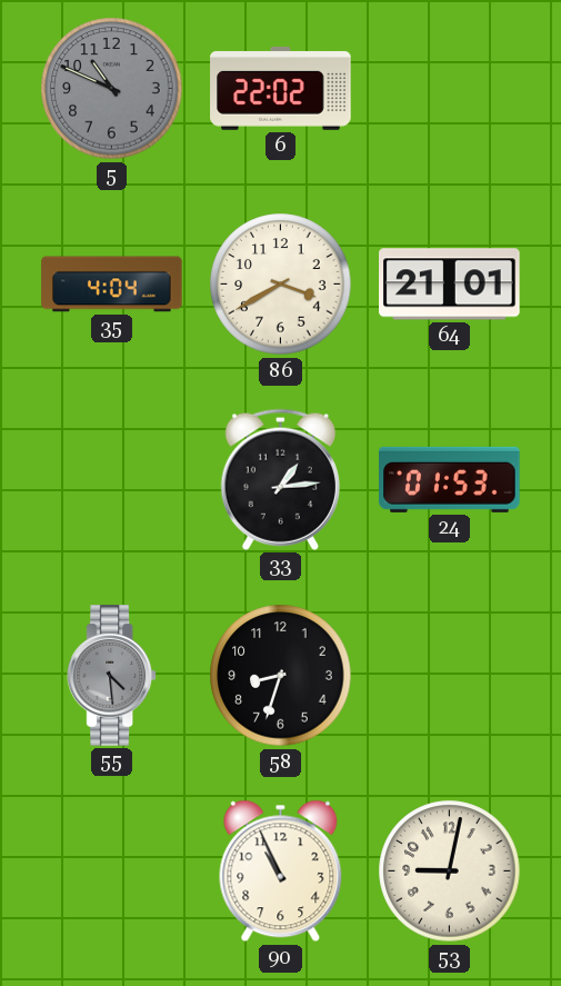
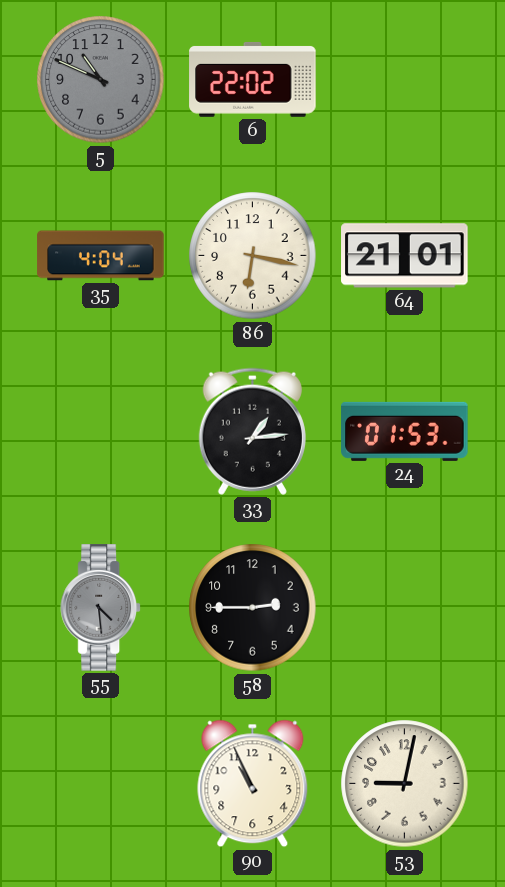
86: 3:40 -> 6:17 (253, 256)
58: 8:33 -> 2:45 (253, 608)
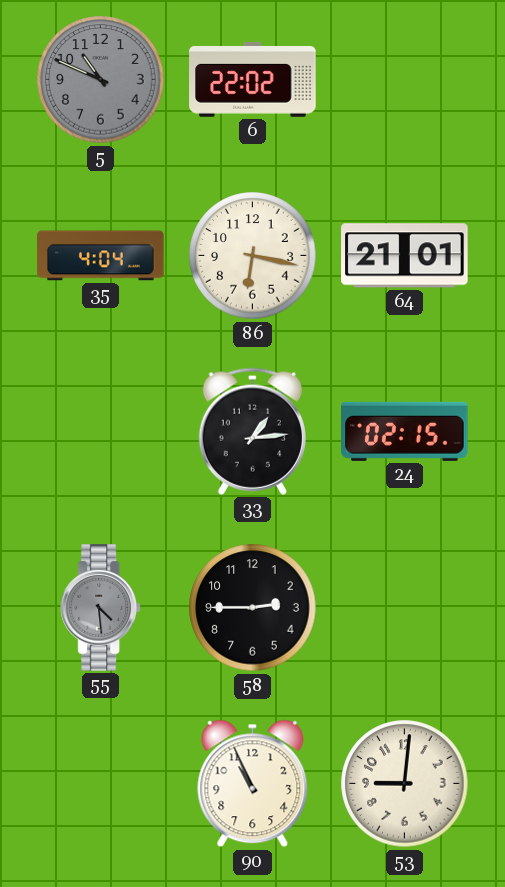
24: 01:53 -> 02:15 (405, 431)
53: 9:02 -> 9:01 (405, 784)
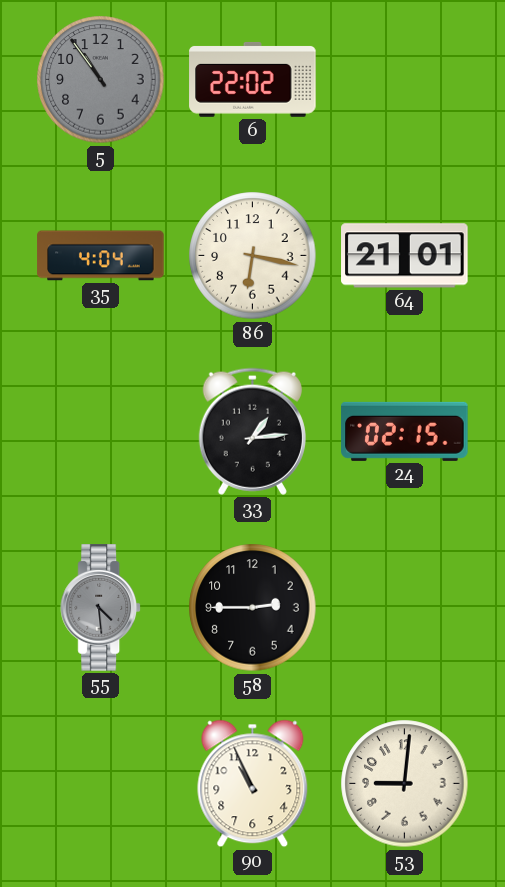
5: 10:49 -> 10:54 (101, 80)
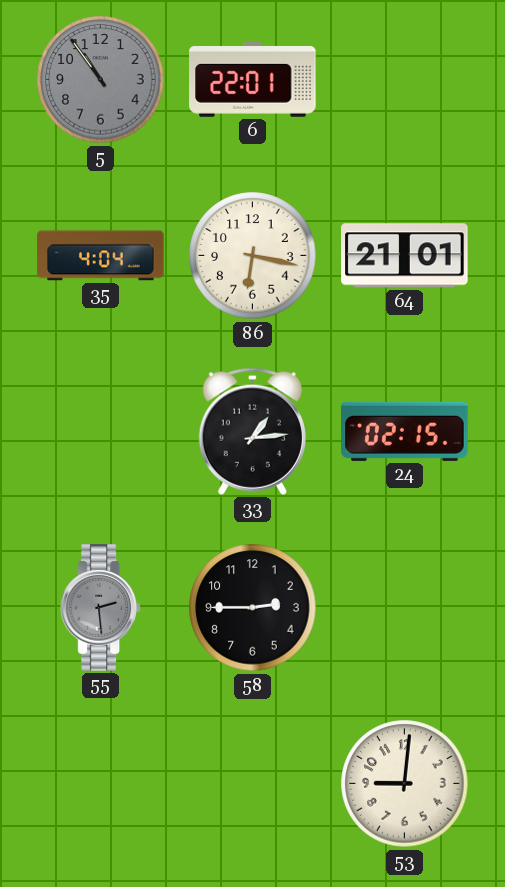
6: 22:02 -> 22:01 (253, 79)
55: 4:29 -> 2:29 (101, 608)
90: 10:56 -> none (253, 784)
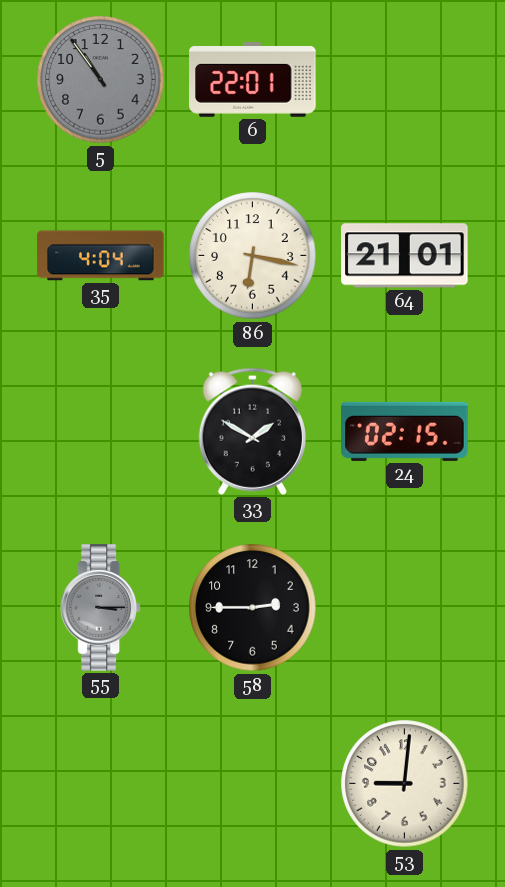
33: 1:14 -> 1:50 (252, 431)
55: 2:29 -> 3:15 (101, 608)
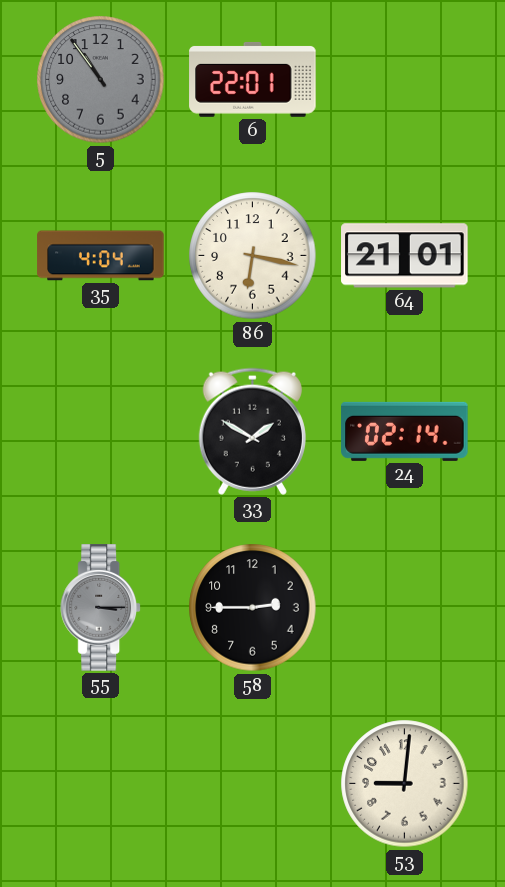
24: 02:15 -> 02:14 (405, 431)
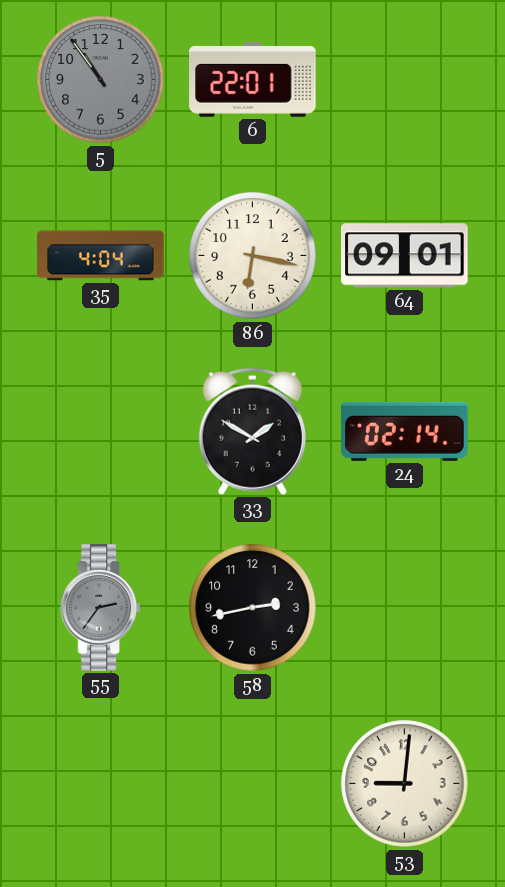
64: 21:01 -> 09:01 (405, 256)
55: 3:15 -> 2:36 (101, 608)
58: 2:45 -> 2:43 (253, 608)
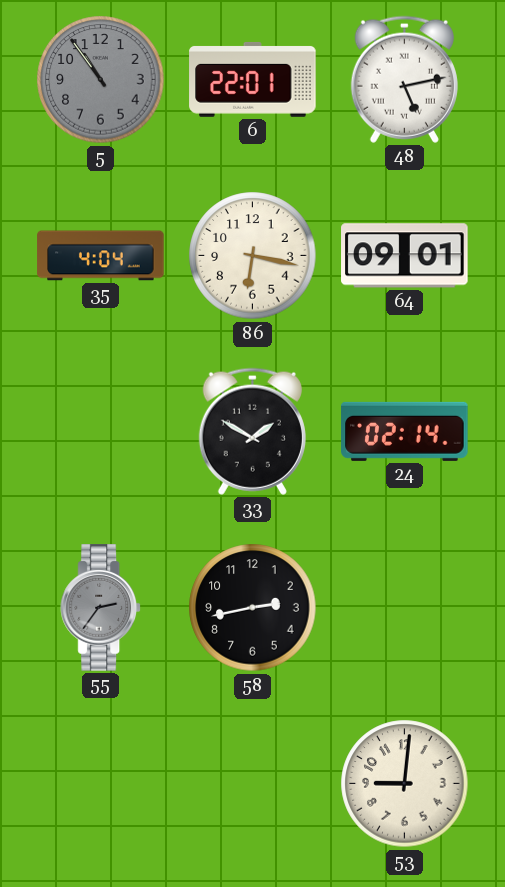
48: none -> 5:13 (404, 79)
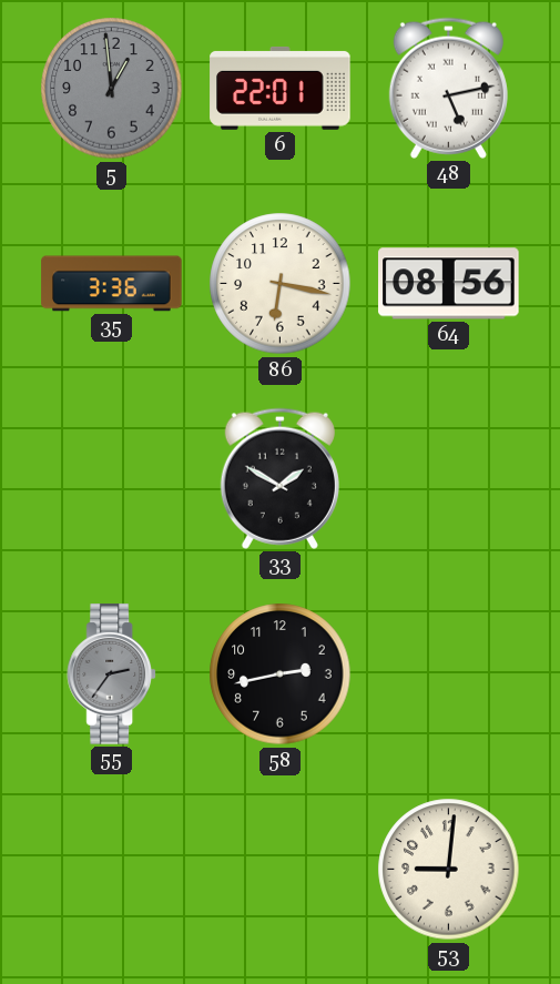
5: 10:54 -> 12:59 (112, 89)
35: 4:04 -> 3:36 (112, 284)
64: 09:01 -> 08:56 (449, 284)
24: 02:14 -> none (405, 431)
